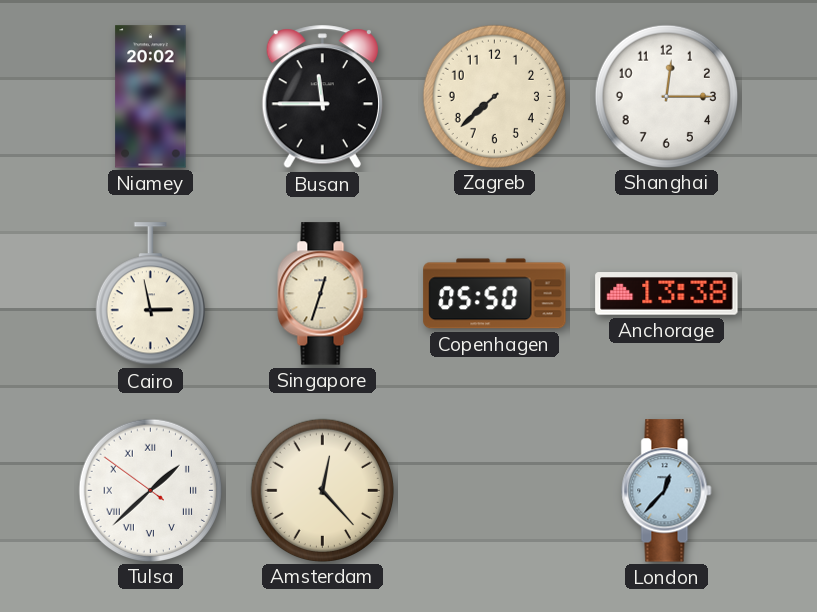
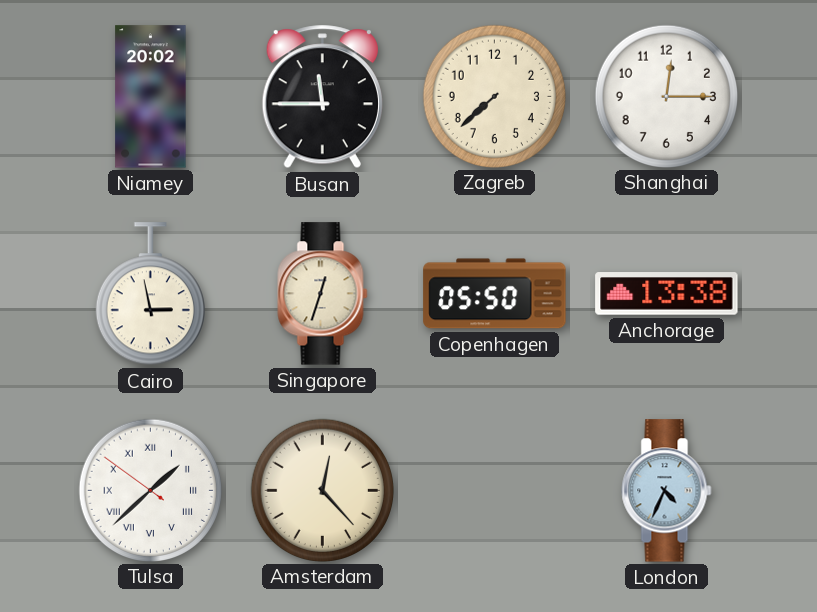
London: 12:37 -> 4:34 (667, 491)
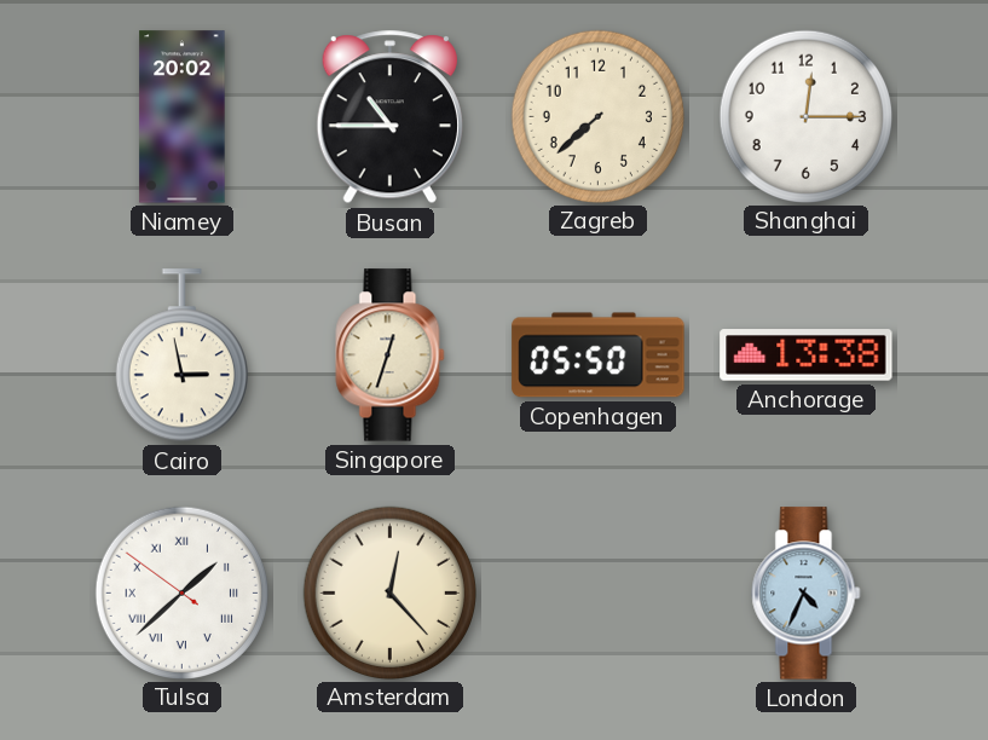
Busan: 11:45 -> 10:45 (389, 117)
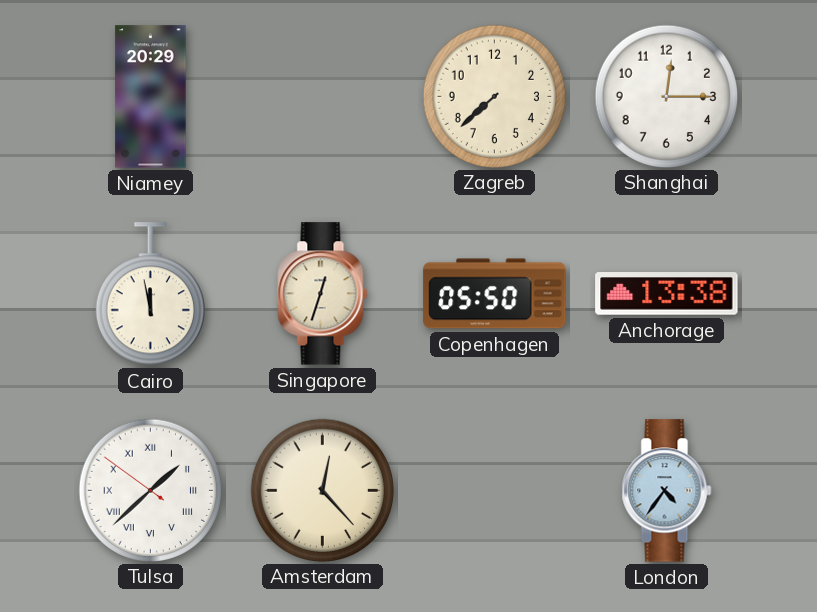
Niamey: 20:02 -> 20:29 (151, 97)
Busan: 10:45 -> none (389, 117)
Cairo: 2:58 -> 11:58 (150, 294)
London: 4:34 -> 4:36 (667, 491)
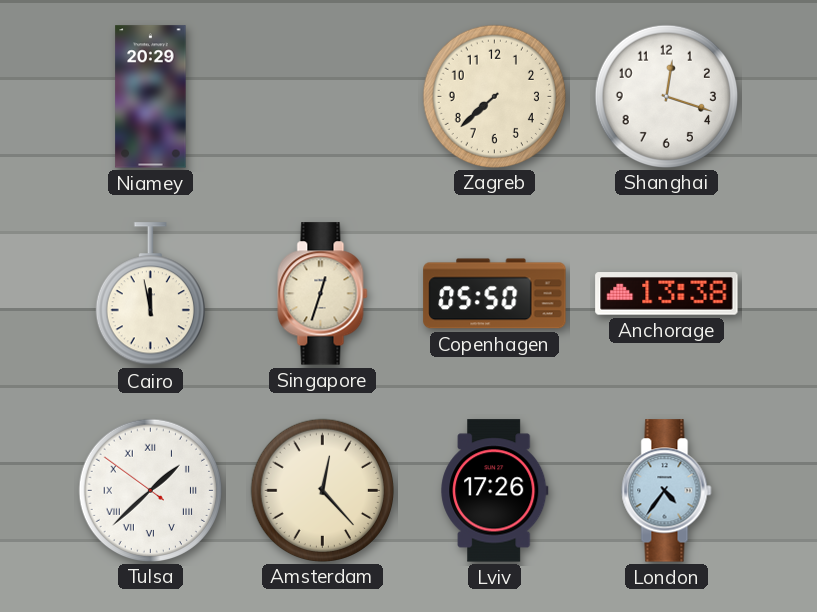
Shanghai: 12:15 -> 12:18 (666, 96)
Lviv: none -> 17:26 (495, 491)
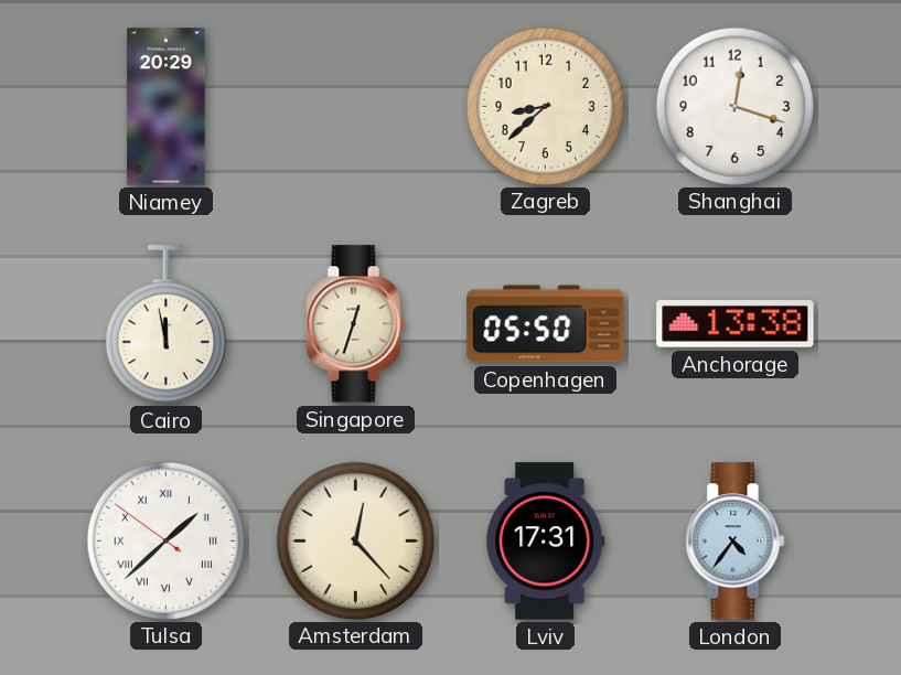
Zagreb: 7:38 -> 8:38 (545, 106)
Lviv: 17:26 -> 17:31 (546, 542)
